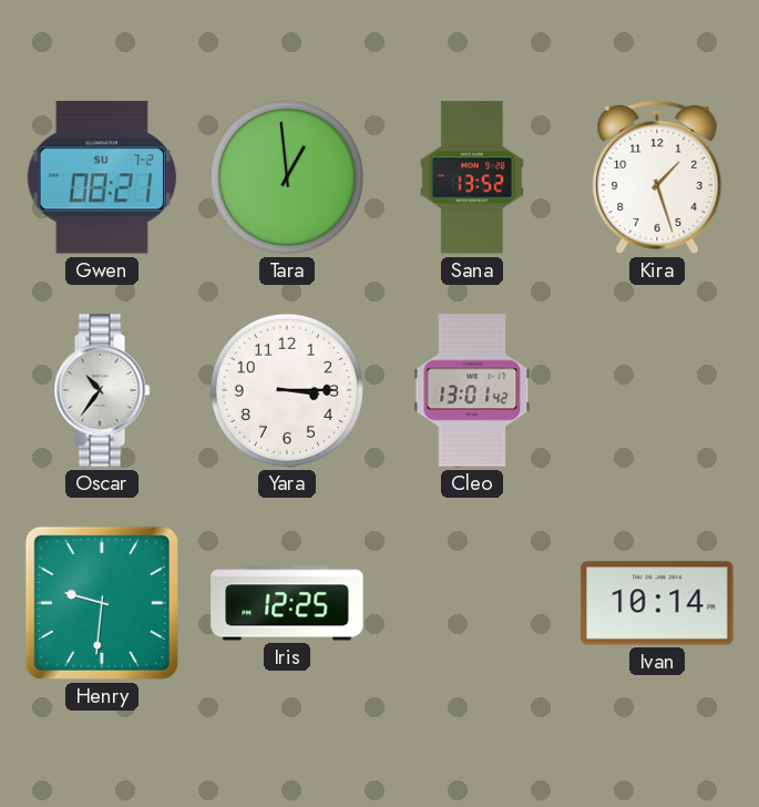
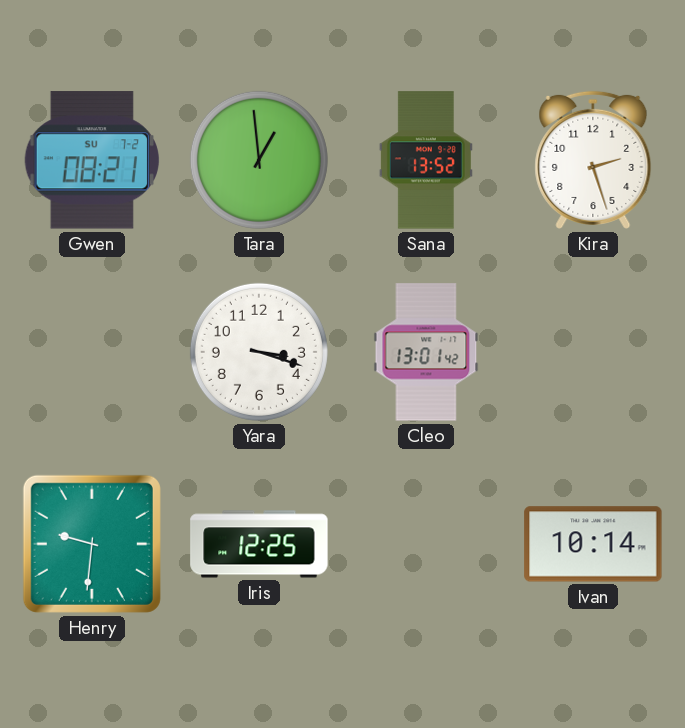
Kira: 1:27 -> 2:27 (593, 160)
Oscar: 10:36 -> none (102, 390)
Yara: 3:15 -> 3:18 (259, 352)
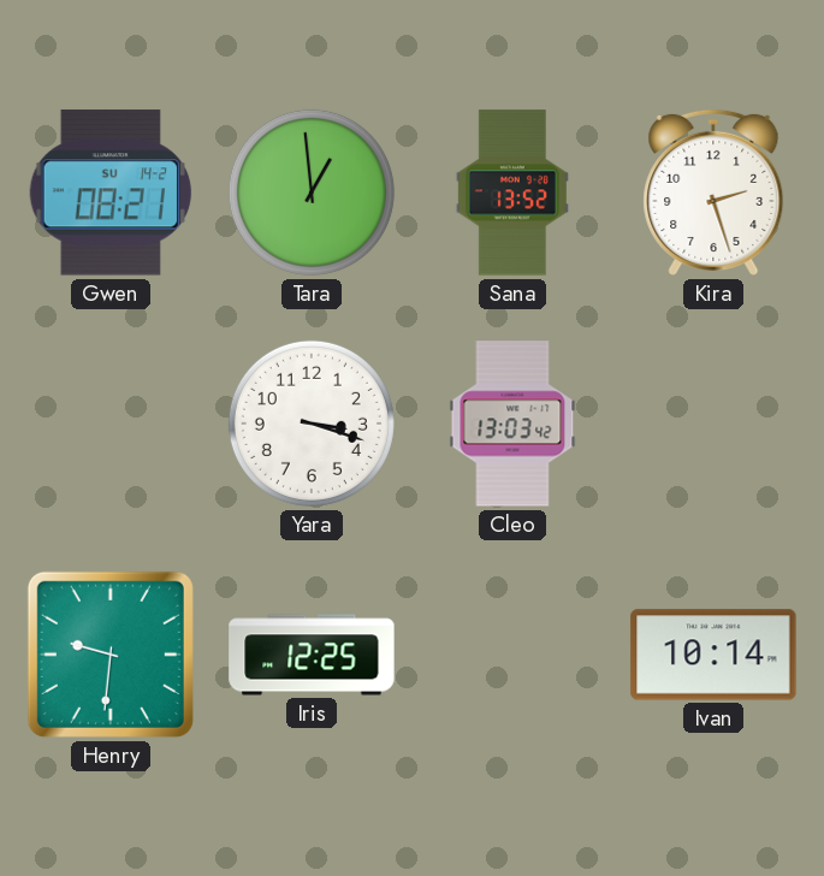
Gwen date: SU 7-2 -> SU 14-2 (111, 193)
Cleo: 13:01 -> 13:03 (512, 424)
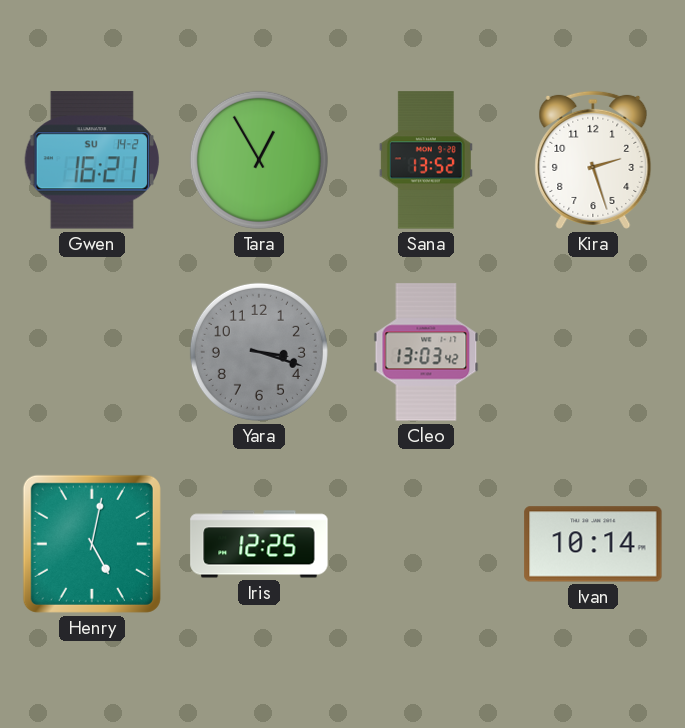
Gwen: 08:21 -> 16:21 (92, 160)
Tara: 12:59 -> 12:55 (259, 160)
Yara dial: white -> grey (259, 352)
Henry: 9:31 -> 5:02 (92, 544)
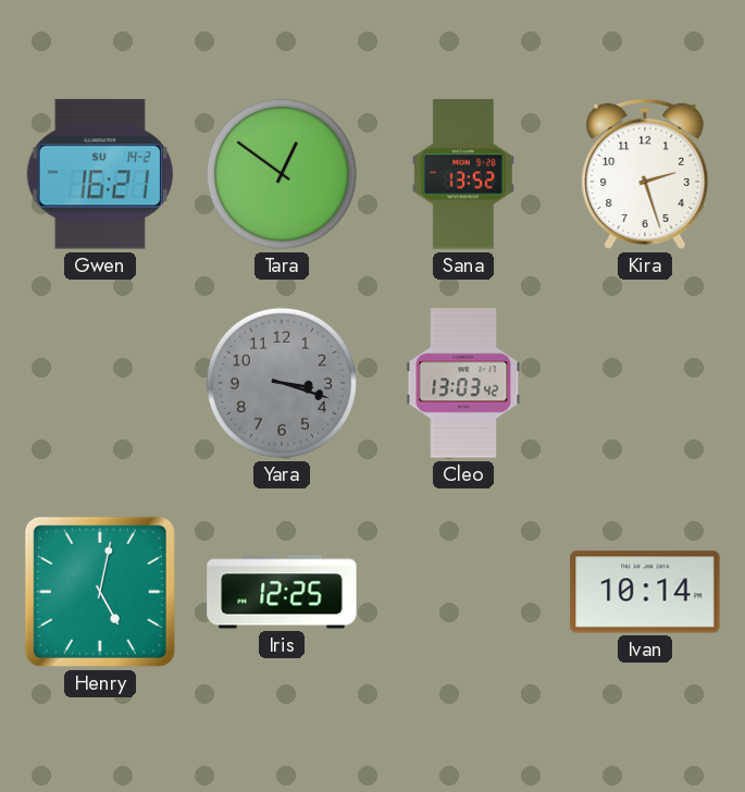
Tara: 12:55 -> 12:51 (282, 174)
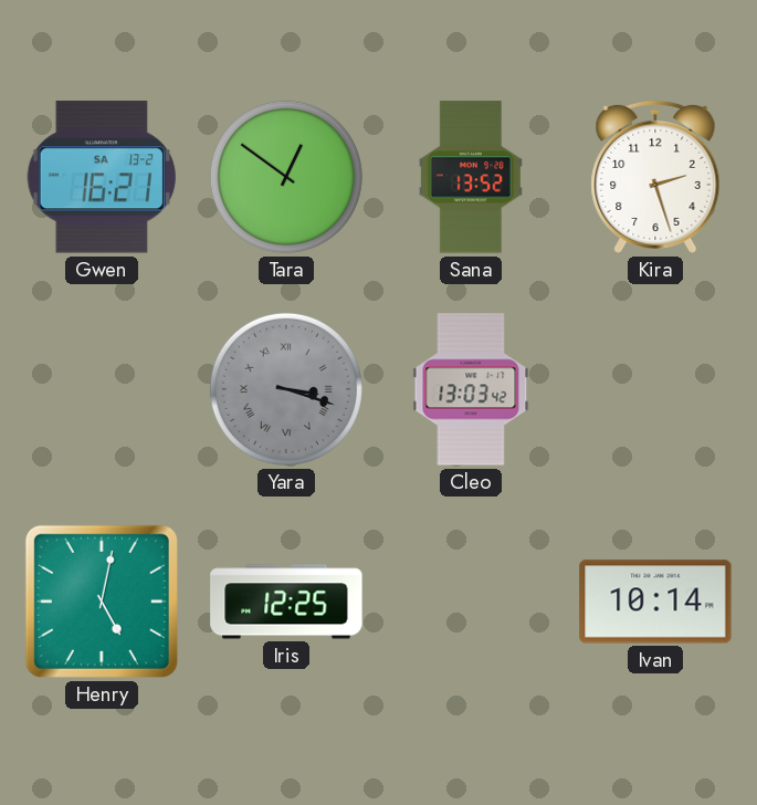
Gwen date: SU 14-2 -> SA 13-2 (102, 177)
Yara numerals: Arabic -> Roman (286, 389)
